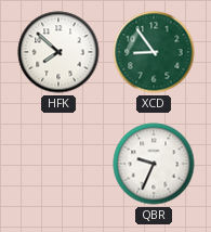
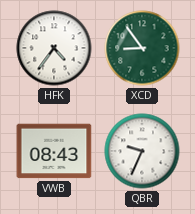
HFK: 7:52 -> 4:36 (54, 48)
VWB: none -> 08:43 (54, 151)
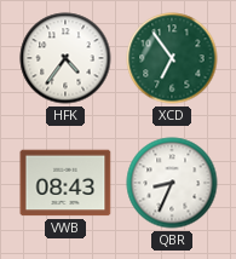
XCD: 8:54 -> 6:54 (172, 58)
QBR: 9:34 -> 8:34 (172, 183)
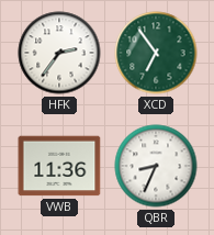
HFK: 4:36 -> 2:36 (59, 53)
VWB: 08:43 -> 11:36 (59, 166)
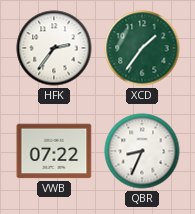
XCD: 6:54 -> 1:36 (142, 48)
VWB: 11:36 -> 07:22 (54, 151)
